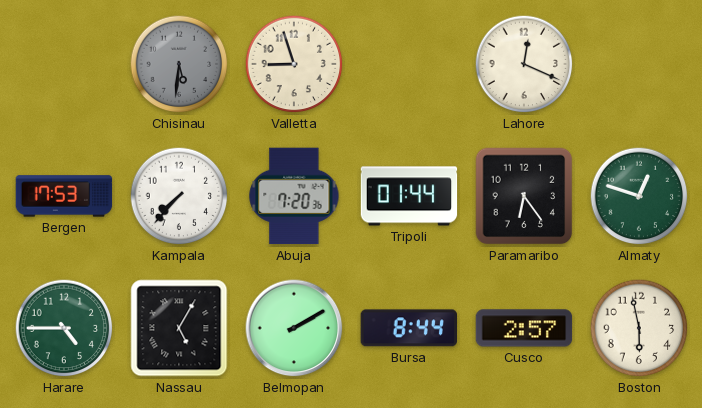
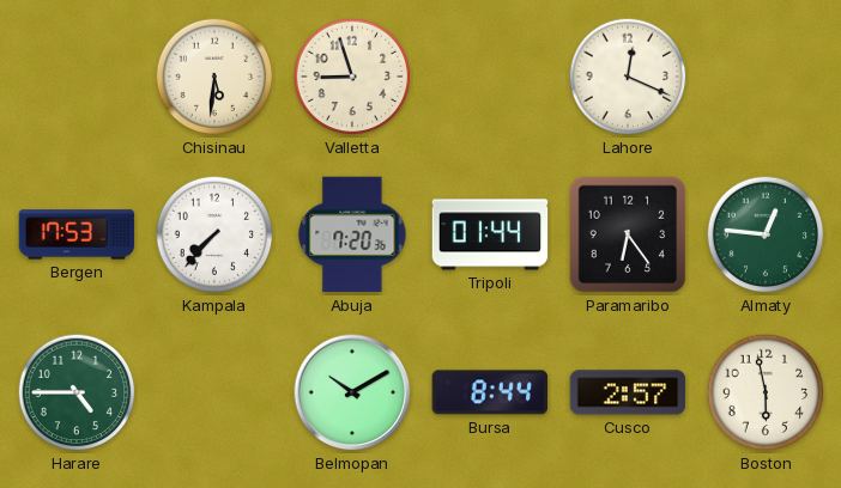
Chisinau dial: grey -> cream (214, 77)
Almaty: 12:48 -> 12:46 (766, 234)
Nassau: 5:05 -> none (179, 328)
Belmopan: 2:10 -> 10:10 (352, 392)
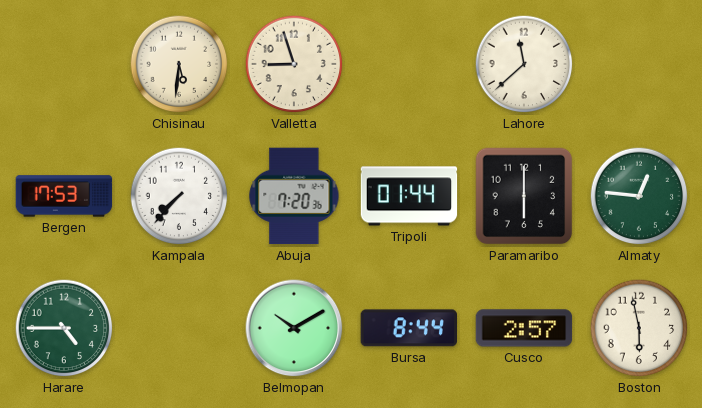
Lahore: 12:19 -> 11:38 (524, 64)
Paramaribo: 6:24 -> 6:00 (524, 196)
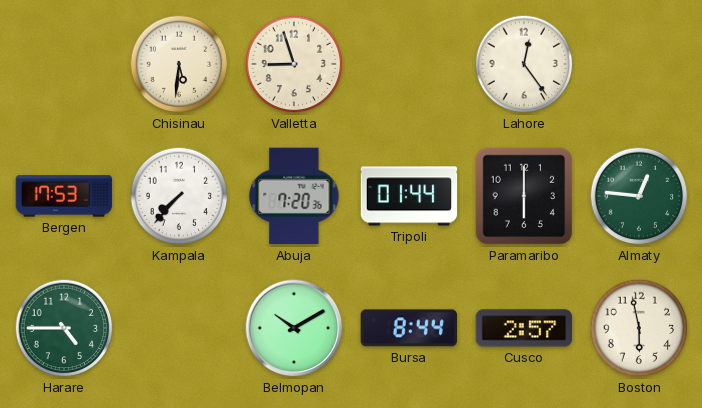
Lahore: 11:38 -> 12:24 (524, 64)
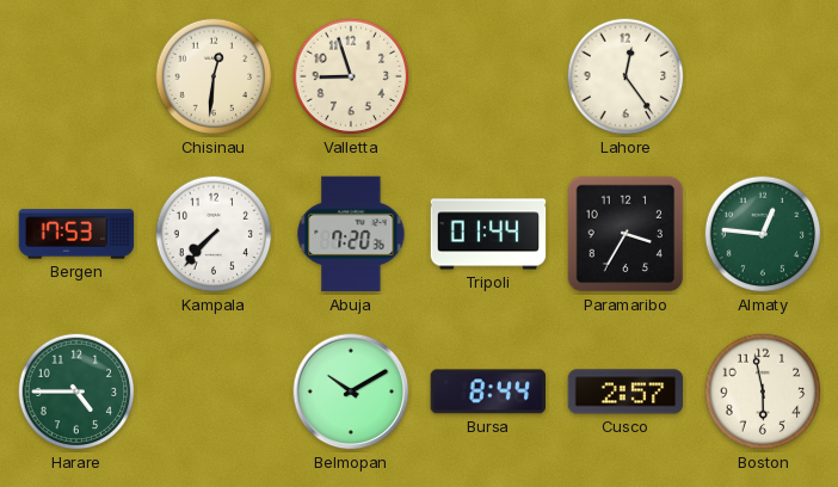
Chisinau: 5:31 -> 12:31 (214, 76)
Paramaribo: 6:00 -> 3:35 (626, 234)
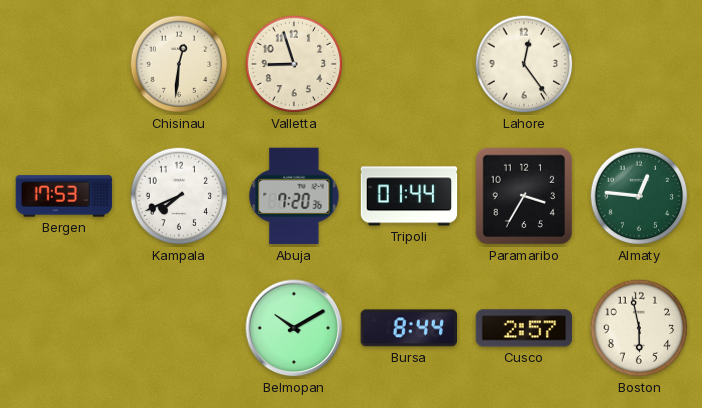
Kampala: 7:37 -> 7:41 (179, 196)
Harare: 4:45 -> none (76, 392)
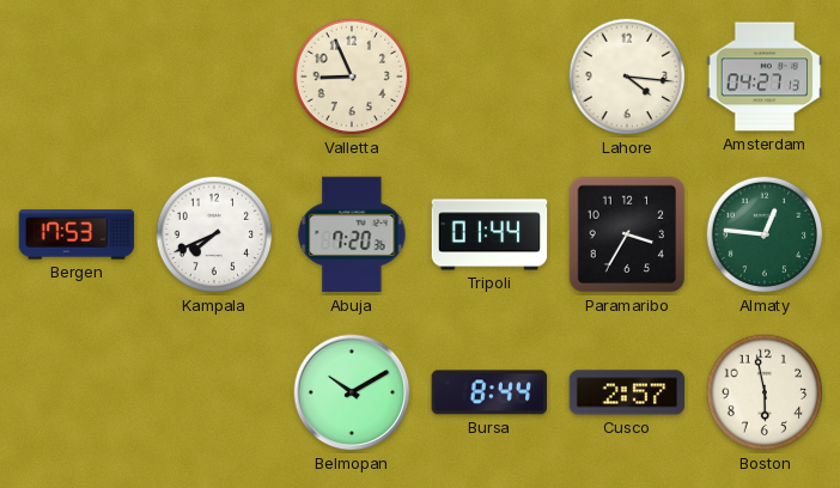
Chisinau: 12:31 -> none (179, 64)
Valletta: 8:57 -> 8:56 (352, 77)
Lahore: 12:24 -> 4:16 (627, 77)
Amsterdam: none -> 04:27 (765, 77)
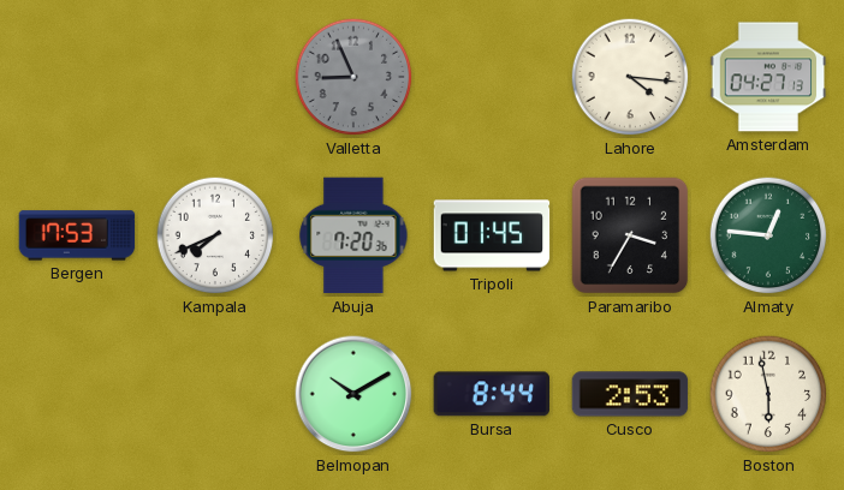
Valletta dial: cream -> grey (353, 77)
Tripoli: 01:44 -> 01:45 (492, 235)
Cusco: 2:57 -> 2:53 (630, 394)
